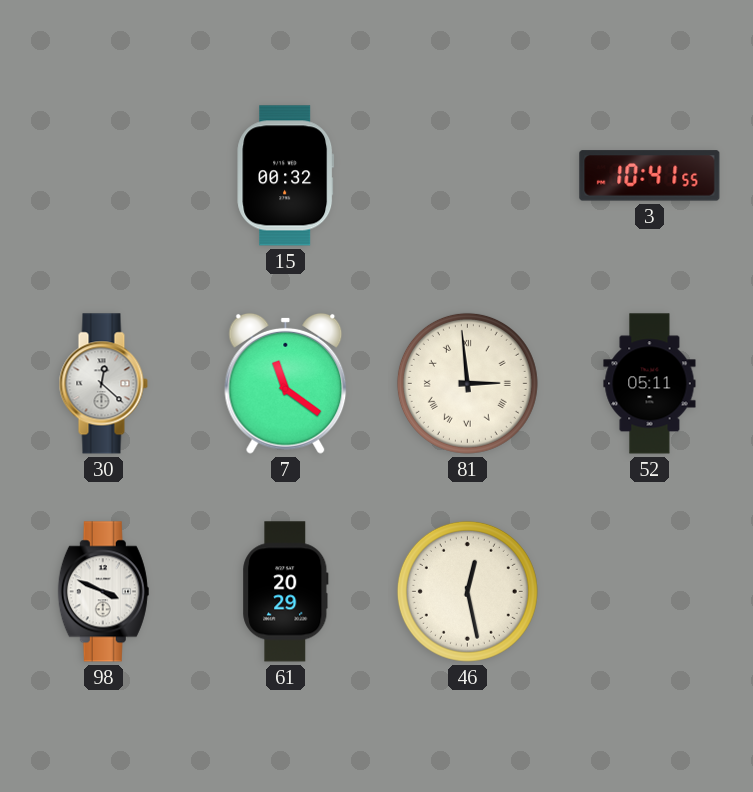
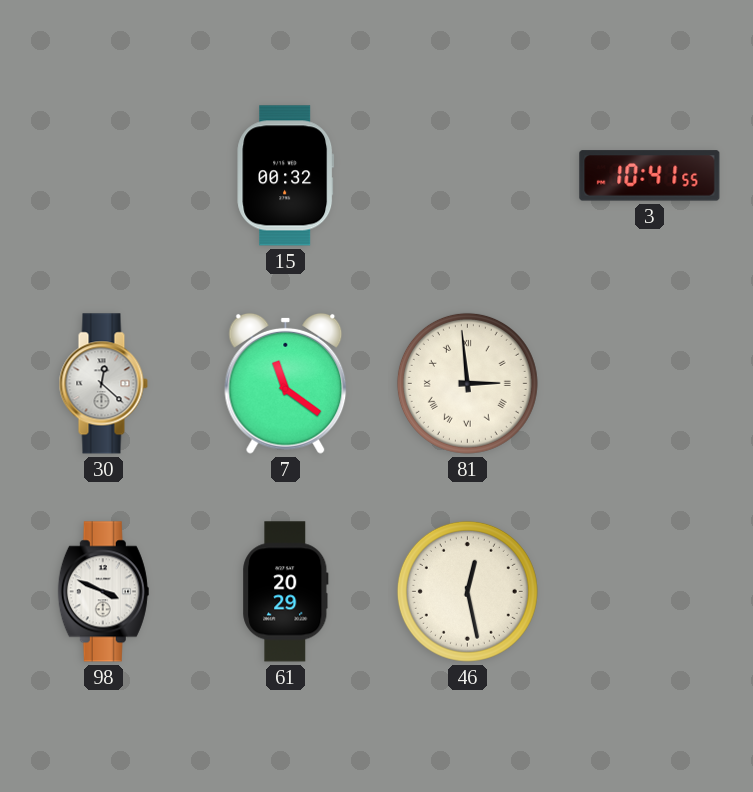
52: 05:11 -> none (650, 384)
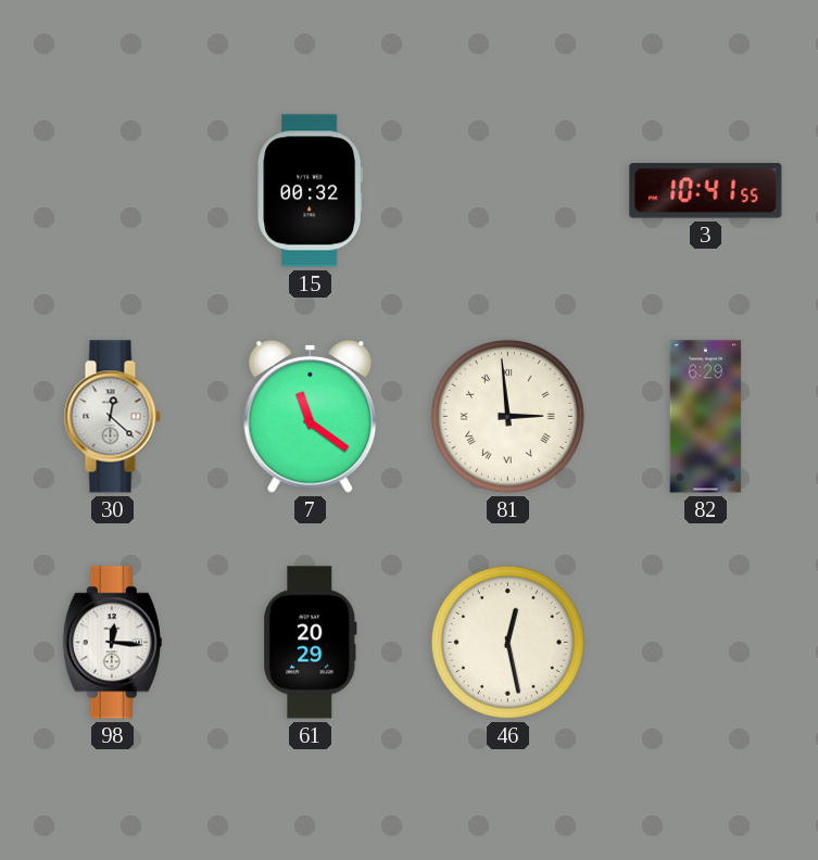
82: none -> 6:29 (706, 417)
98: 3:49 -> 12:16 (112, 643)
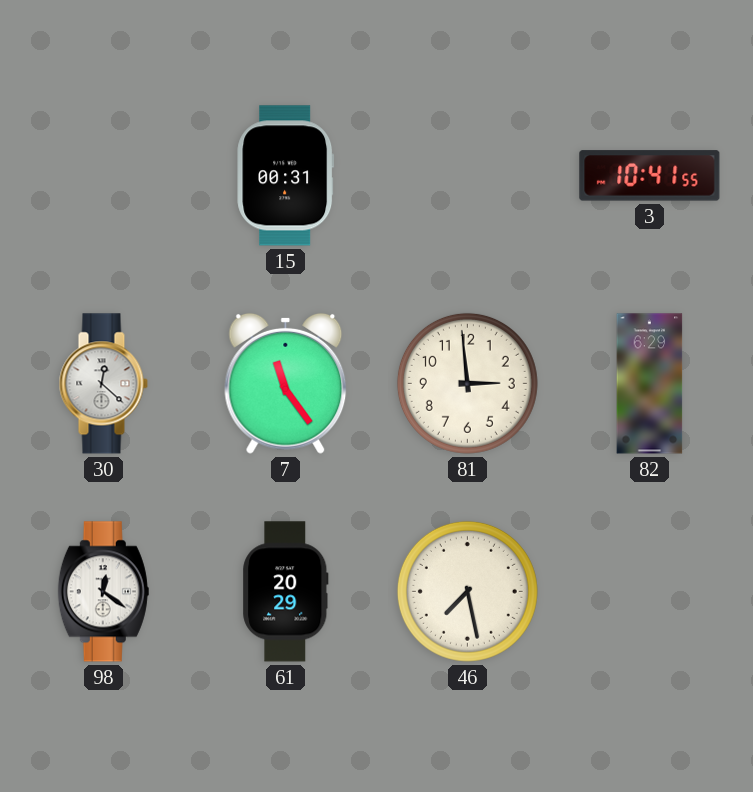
15: 00:32 -> 00:31 (286, 176)
7: 11:21 -> 11:24 (286, 383)
81 numerals: Roman -> Arabic (467, 383)
98: 12:16 -> 12:21 (103, 592)
46: 12:28 -> 7:28 (467, 591)
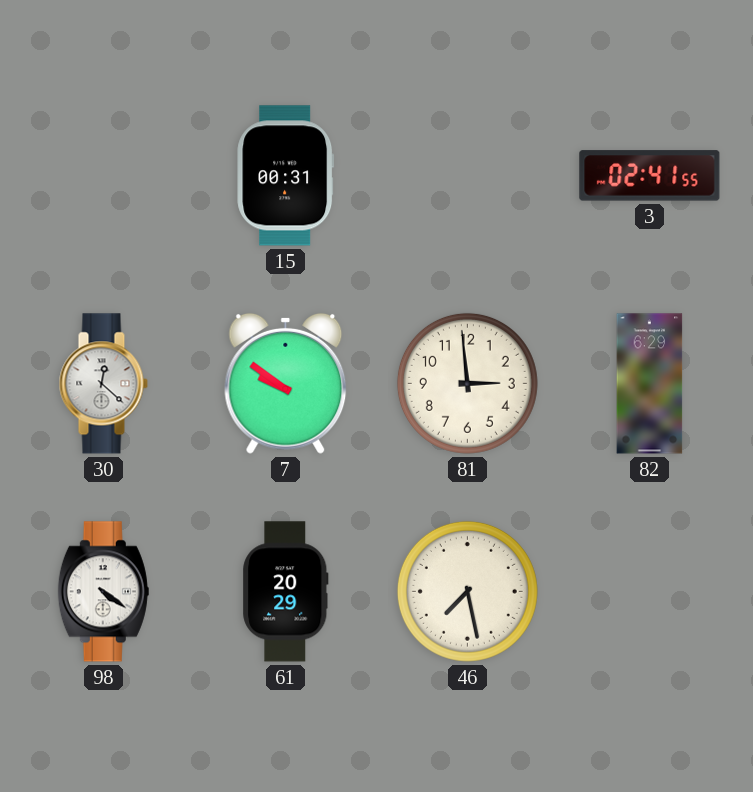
3: 10:41 -> 02:41 (650, 176)
7: 11:24 -> 9:51 (286, 383)
98: 12:21 -> 4:21 (103, 592)
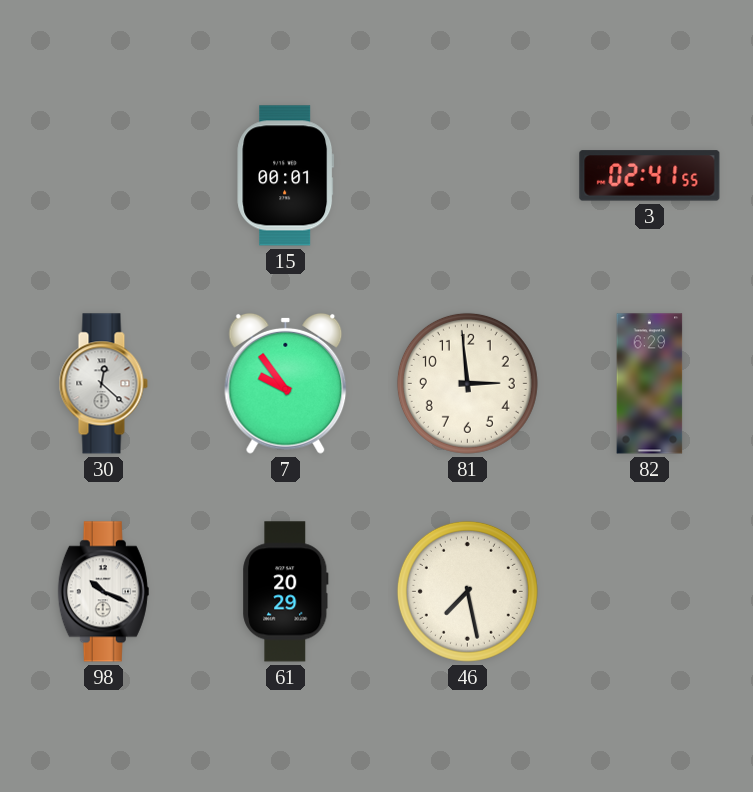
15: 00:31 -> 00:01 (286, 176)
7: 9:51 -> 9:54 (286, 383)
98: 4:21 -> 10:19 (103, 592)
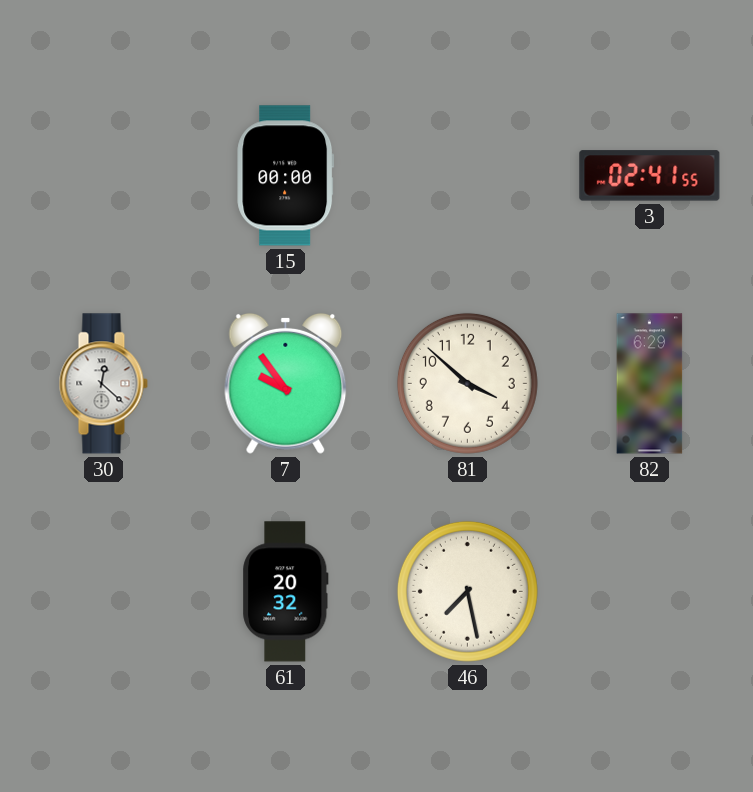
15: 00:01 -> 00:00 (286, 176)
81: 2:59 -> 3:52 (467, 383)
98: 10:19 -> none (103, 592)
61: 20:29 -> 20:32 (286, 592)
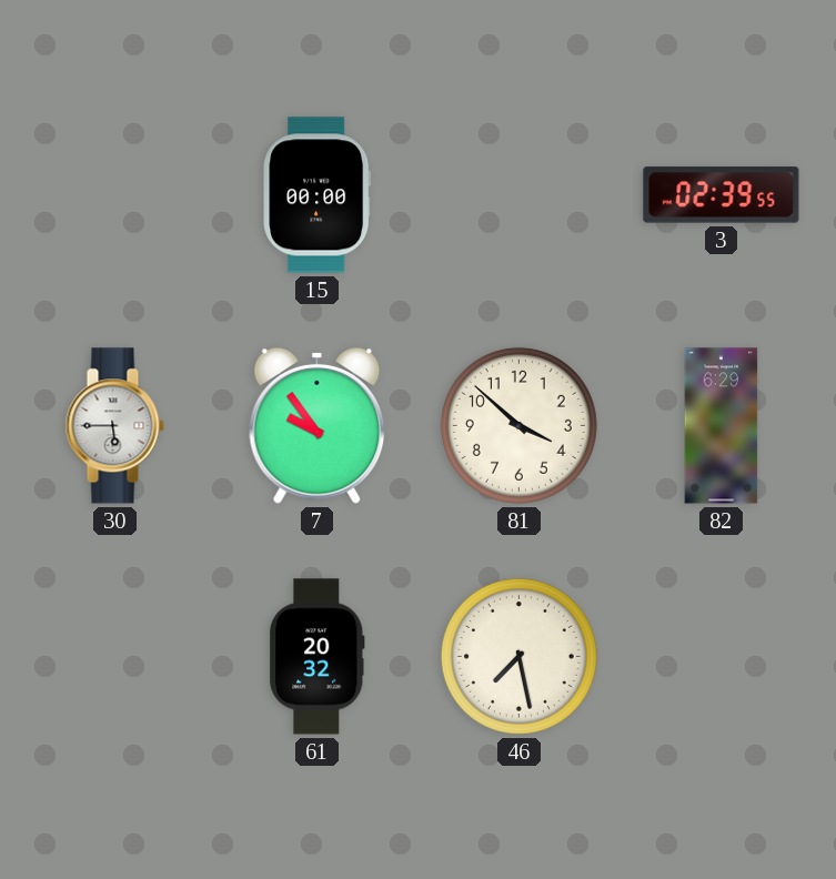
3: 02:41 -> 02:39 (722, 195)
30: 12:22 -> 5:45 (114, 426)
